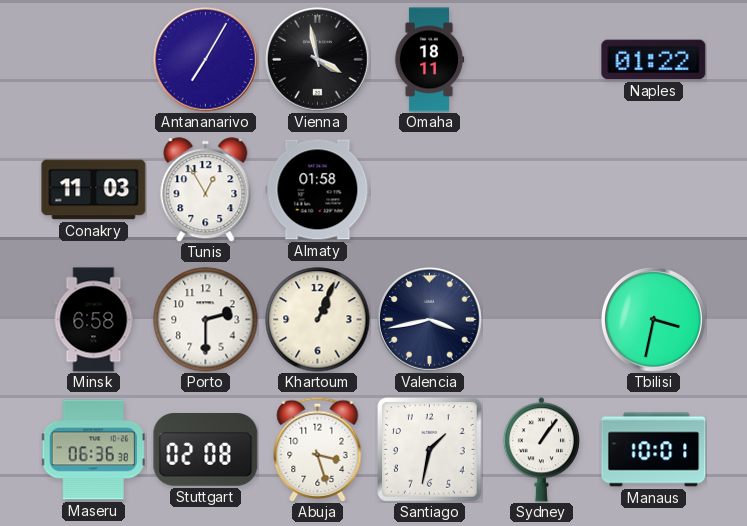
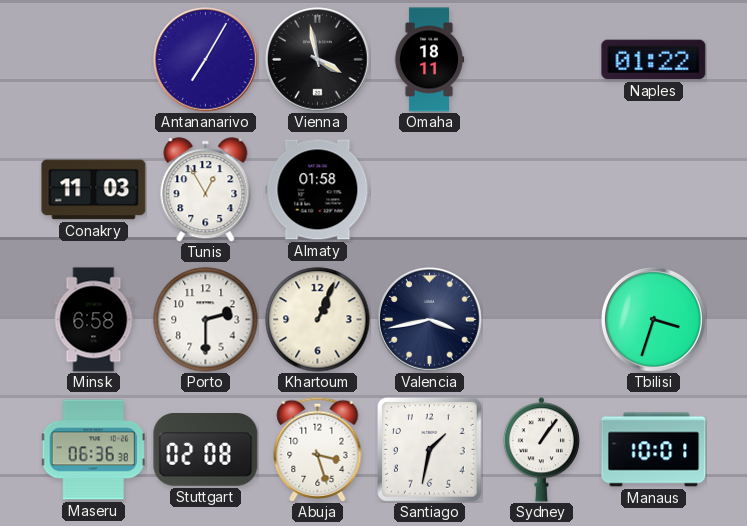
Tbilisi: 3:32 -> 3:33 (654, 320)
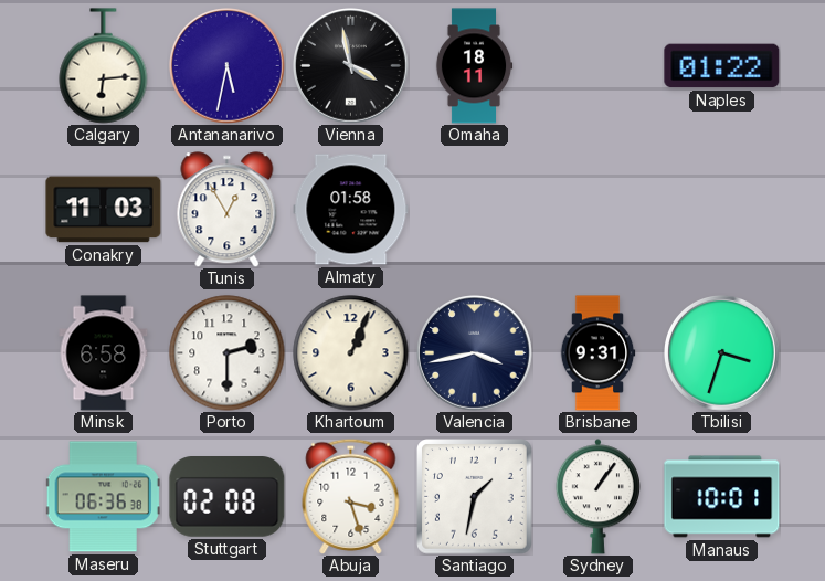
Calgary: none -> 6:14 (104, 66)
Antananarivo: 7:05 -> 5:32 (228, 66)
Brisbane: none -> 9:31 (597, 353)
